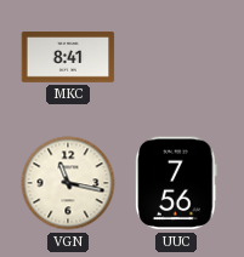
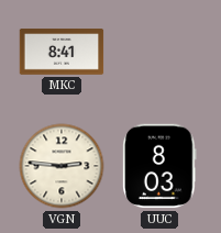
VGN: 11:17 -> 2:46 (62, 166)
UUC: 7:56 -> 8:03 (159, 166)
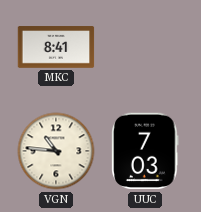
VGN: 2:46 -> 10:46 (56, 151)
UUC: 8:03 -> 7:03 (145, 151)
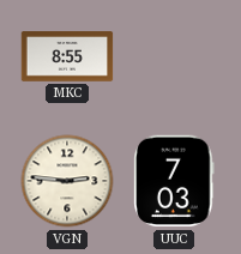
MKC: 8:41 -> 8:55 (67, 56)
VGN: 10:46 -> 2:46 (67, 181)
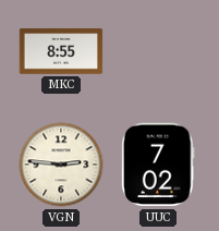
UUC: 7:03 -> 7:02 (158, 165)
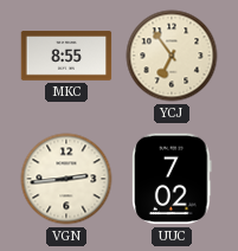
YCJ: none -> 6:54 (172, 56)
VGN: 2:46 -> 2:44 (66, 179)
